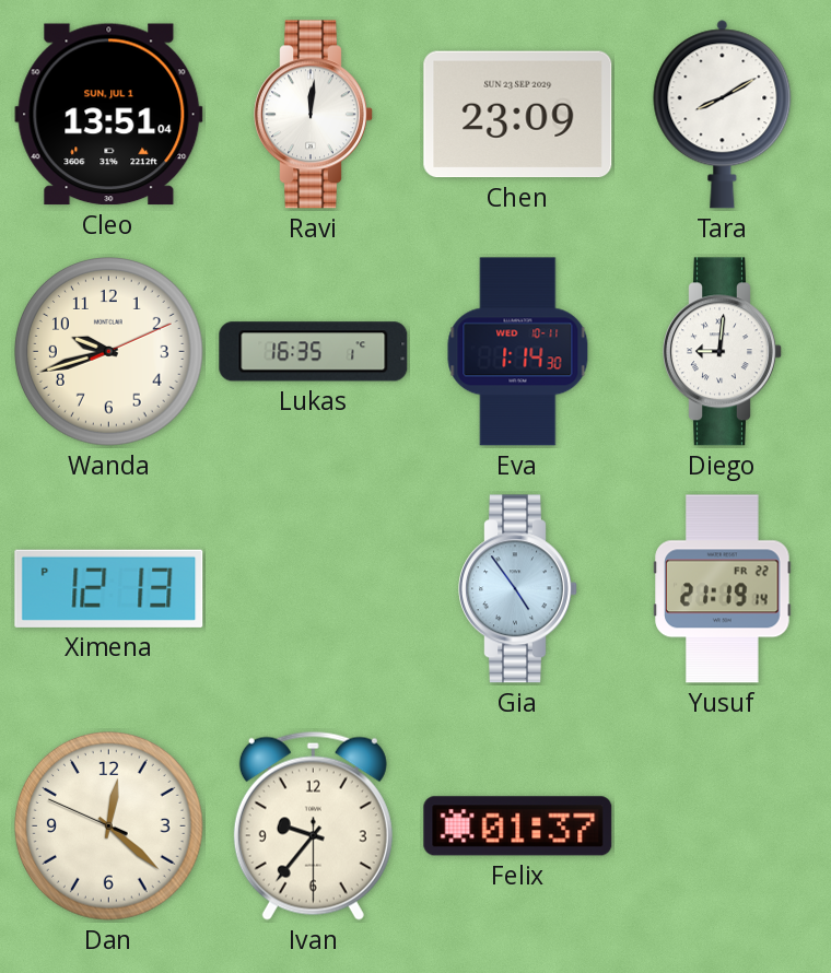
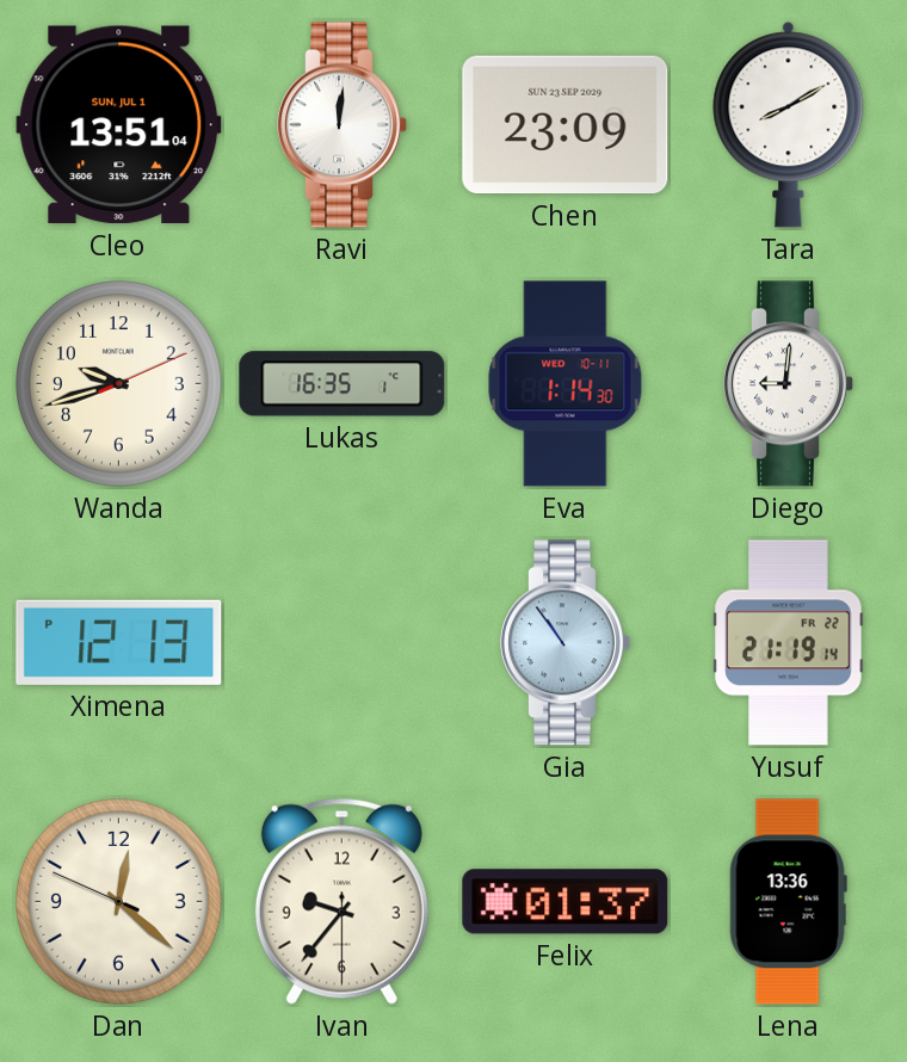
Gia: 4:54 -> 10:54 (566, 643)
Lena: none -> 13:36 (788, 902)
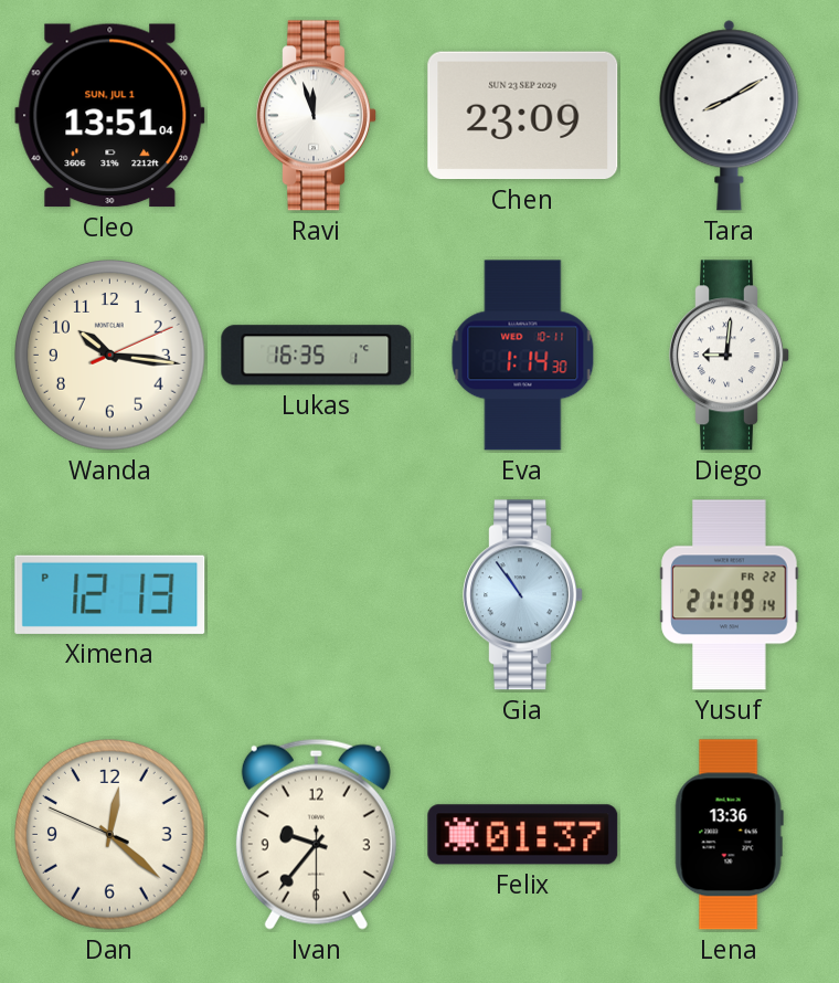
Ravi: 12:01 -> 11:57 (317, 116)
Wanda: 9:42 -> 10:16 (110, 356)
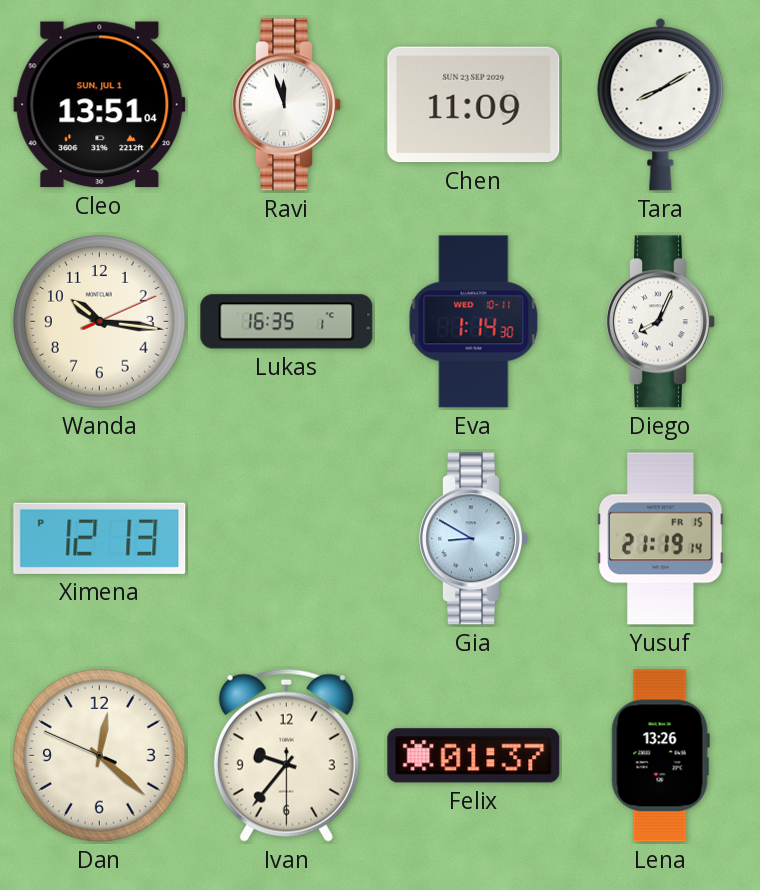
Chen: 23:09 -> 11:09 (474, 105)
Diego: 9:01 -> 8:04 (661, 322)
Gia: 10:54 -> 8:50 (474, 539)
Yusuf date: FR 22 -> FR 15 (661, 539)
Lena: 13:36 -> 13:26 (660, 756)
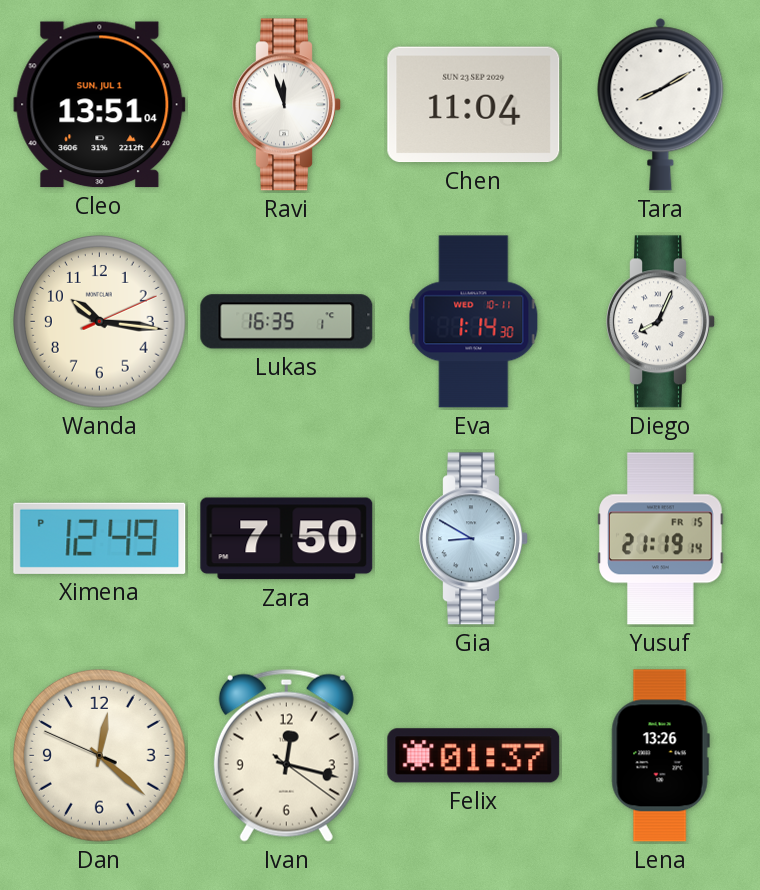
Chen: 11:09 -> 11:04 (474, 105)
Ximena: 12:13 -> 12:49 (100, 538)
Zara: none -> 7:50 (287, 539)
Ivan: 9:36 -> 12:17 (286, 755)
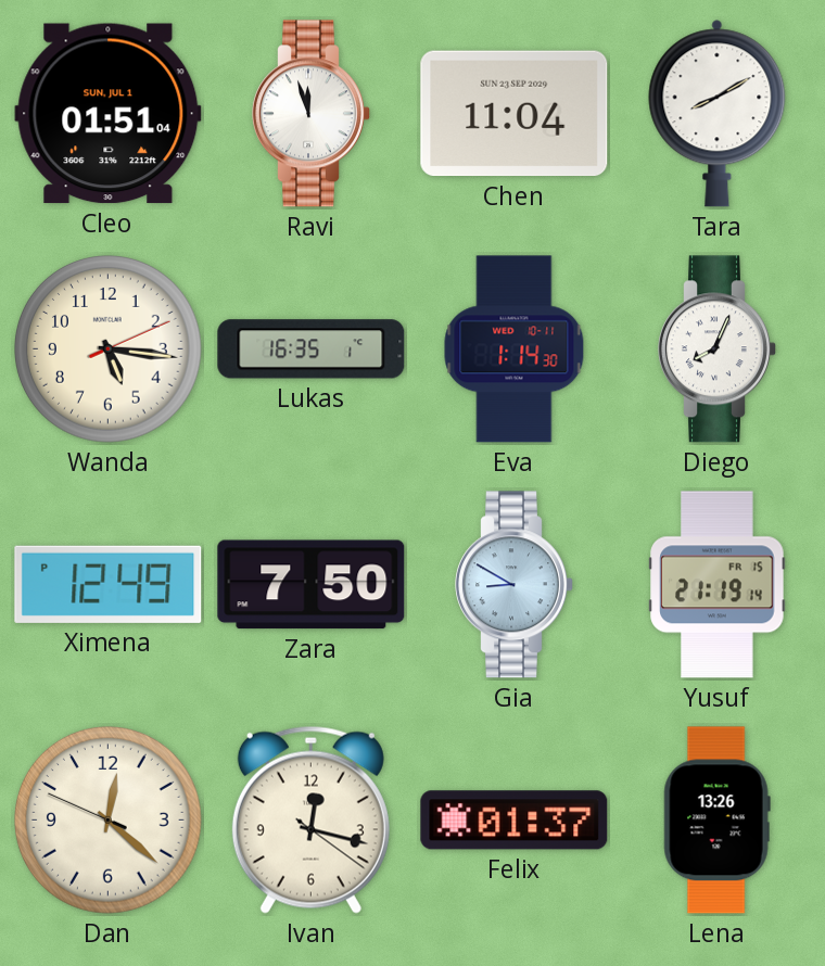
Cleo: 13:51 -> 01:51 (109, 114)
Wanda: 10:16 -> 5:16 (109, 349)
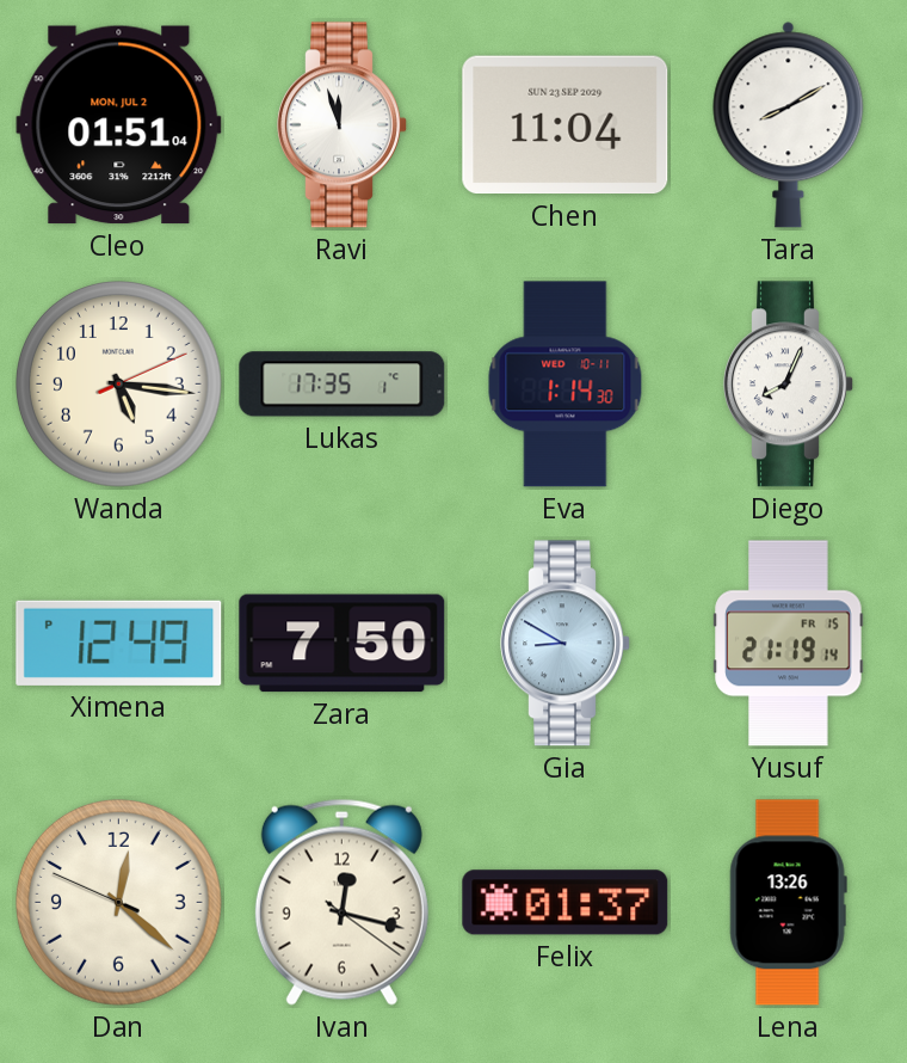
Cleo date: SUN, JUL 1 -> MON, JUL 2 (119, 125)
Lukas: 16:35 -> 17:35 (343, 385)
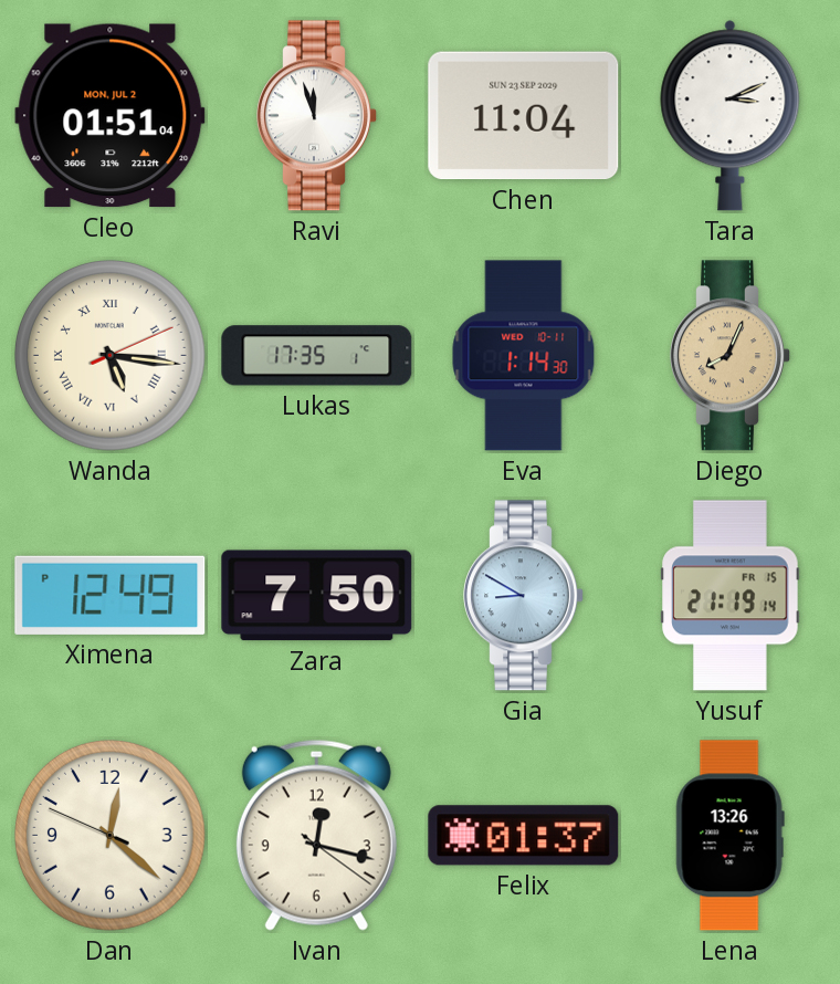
Tara: 8:10 -> 3:11 (731, 116)
Wanda numerals: Arabic -> Roman (111, 356)
Diego dial: white -> champagne (731, 356)
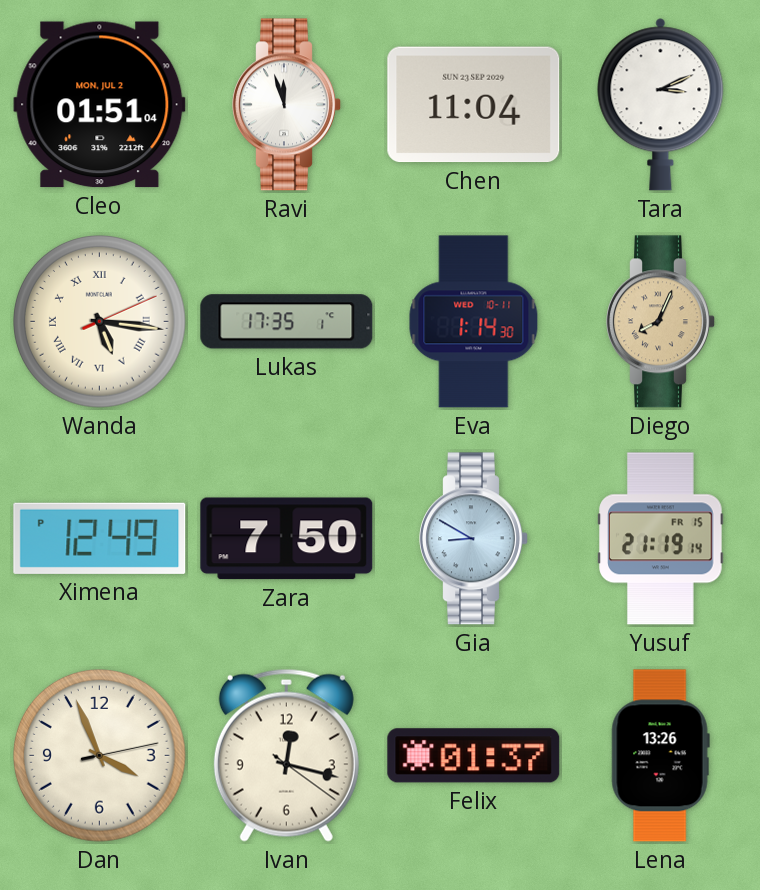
Dan: 12:21 -> 3:56 (100, 756)
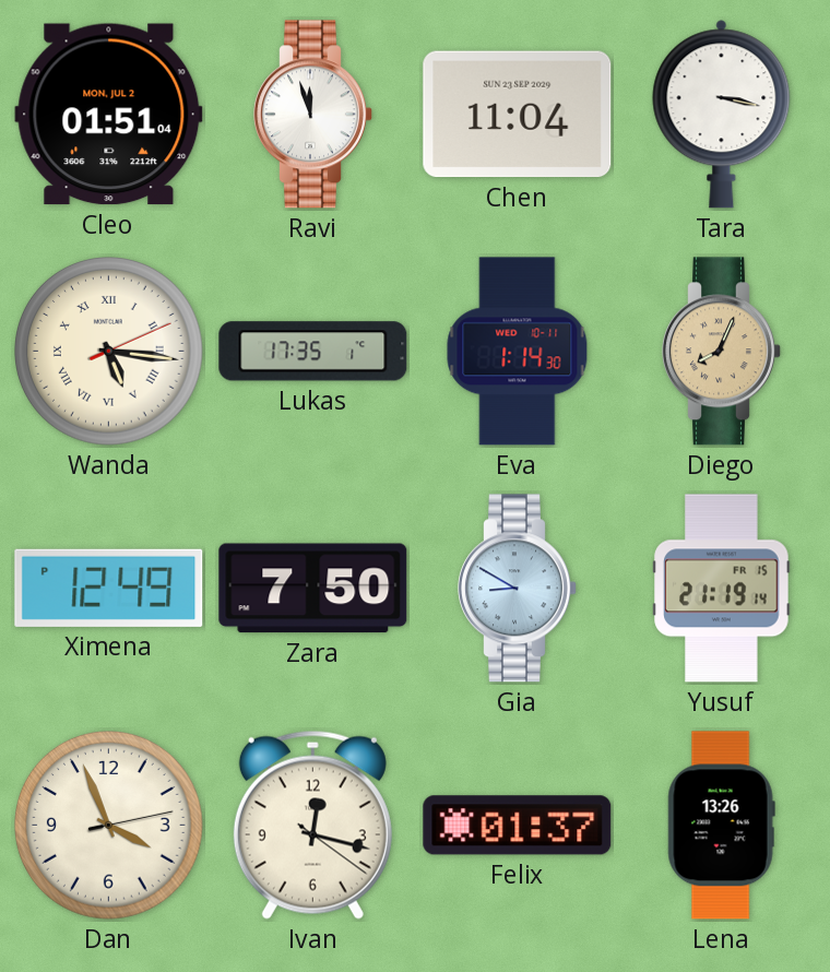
Tara: 3:11 -> 3:17 (722, 115)
